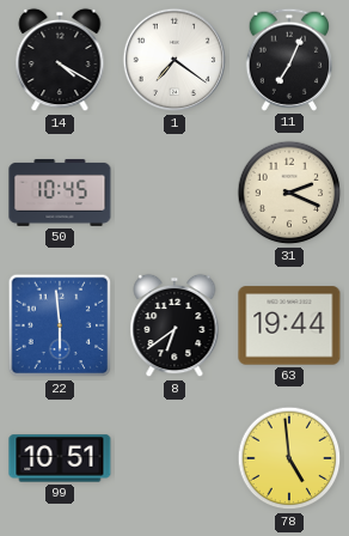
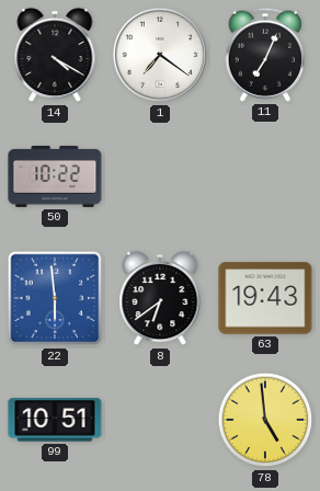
50: 10:45 -> 10:22 (55, 176)
31: 2:19 -> none (289, 193)
63: 19:44 -> 19:43 (265, 298)
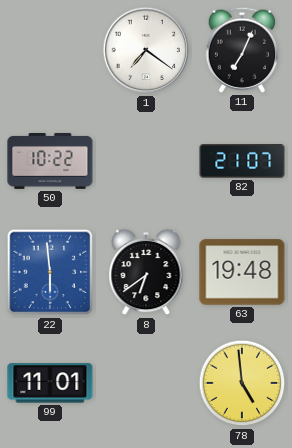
14: 4:20 -> none (55, 55)
82: none -> 21:07 (242, 162)
63: 19:43 -> 19:48 (242, 272)
99: 10:51 -> 11:01 (50, 383)
